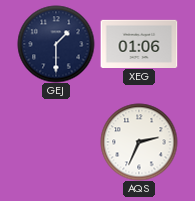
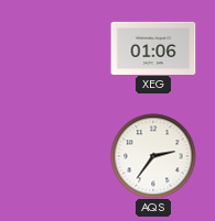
GEJ: 1:30 -> none (56, 44)
AQS: 2:34 -> 2:36 (153, 156)
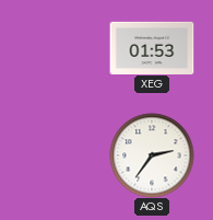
XEG: 01:06 -> 01:53 (152, 47)
